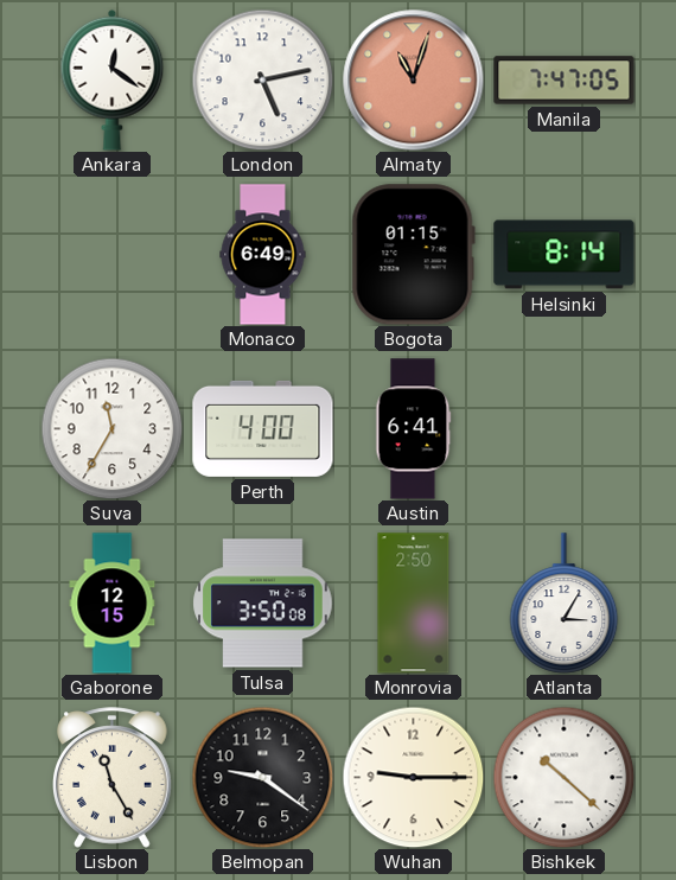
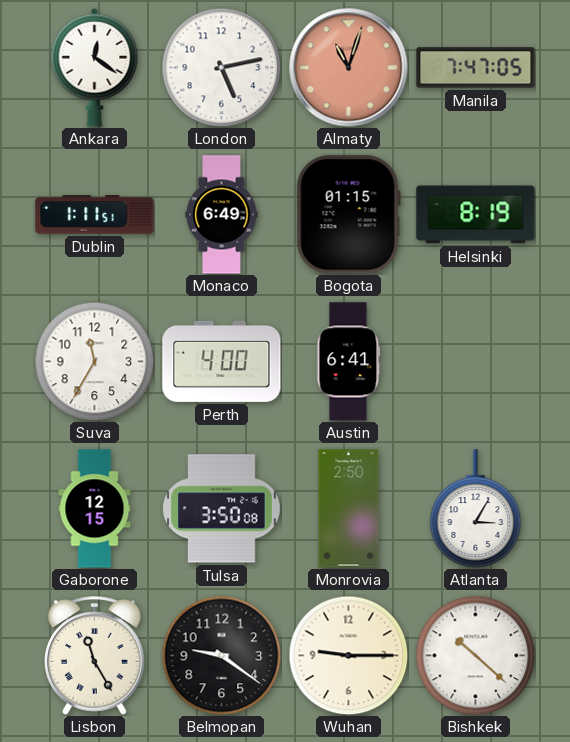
Dublin: none -> 1:11 (95, 215)
Helsinki: 8:14 -> 8:19 (476, 215)
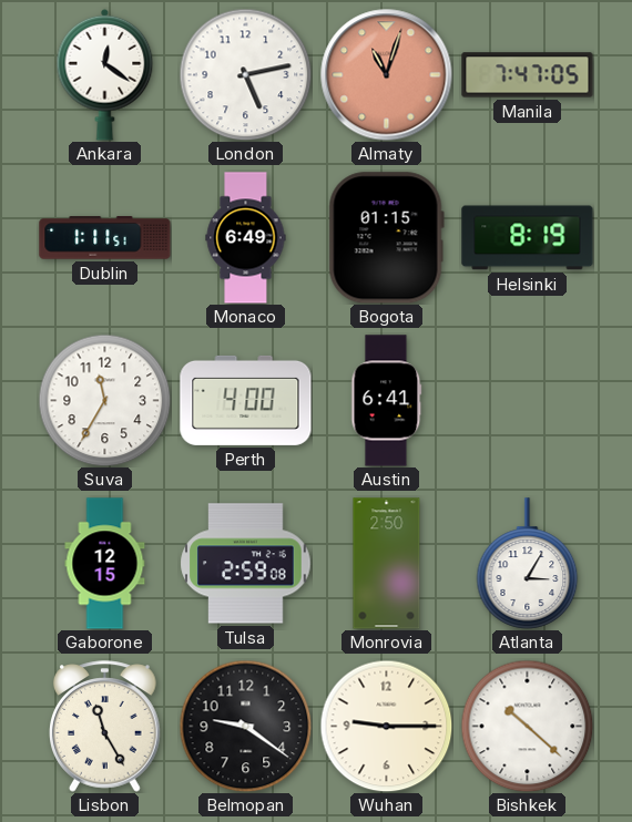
Tulsa: 3:50 -> 2:59 (246, 564)
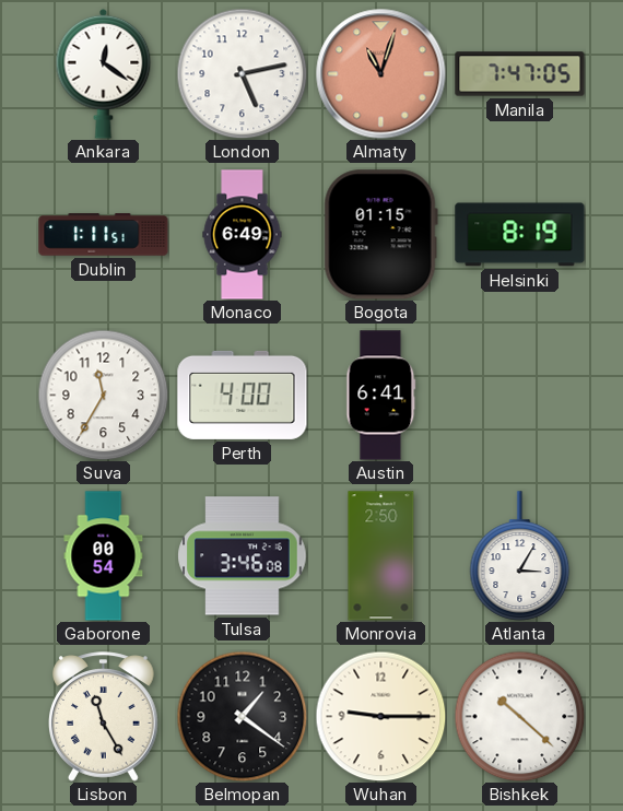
Gaborone: 12:15 -> 00:54 (104, 556)
Tulsa: 2:59 -> 3:46 (243, 556)
Belmopan: 9:21 -> 1:21 (242, 716)
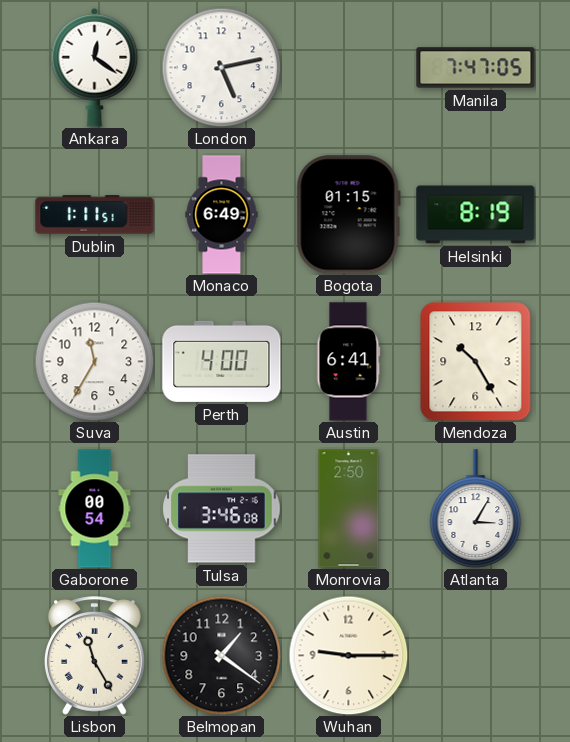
Almaty: 11:03 -> none (381, 74)
Mendoza: none -> 10:25 (476, 361)
Bishkek: 10:22 -> none (519, 716)
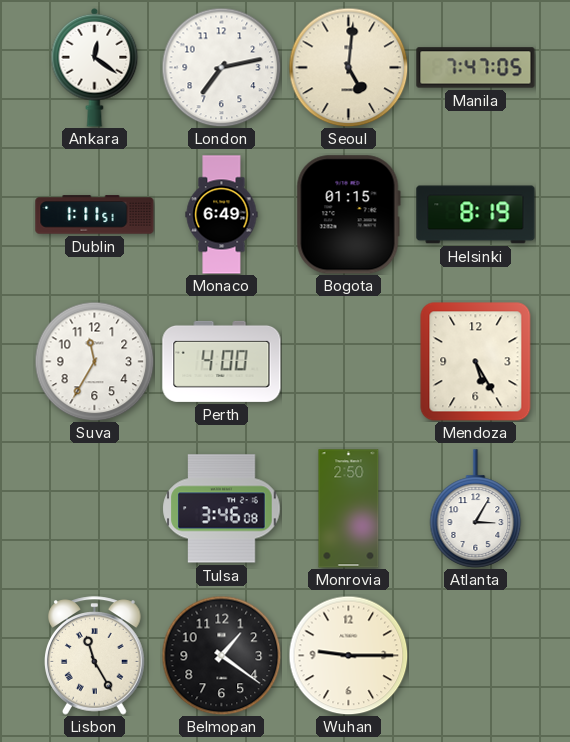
London: 5:13 -> 7:13 (221, 67)
Seoul: none -> 5:01 (348, 67)
Austin: 6:41 -> none (349, 362)
Mendoza: 10:25 -> 5:25 (476, 361)
Gaborone: 00:54 -> none (95, 509)
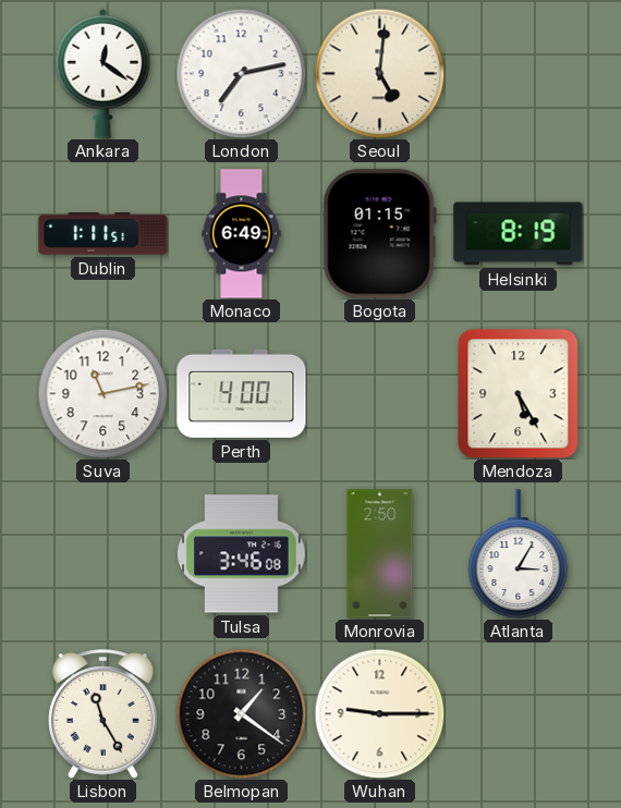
Manila: 7:47 -> none (476, 68)
Suva: 11:35 -> 11:13 (102, 393)
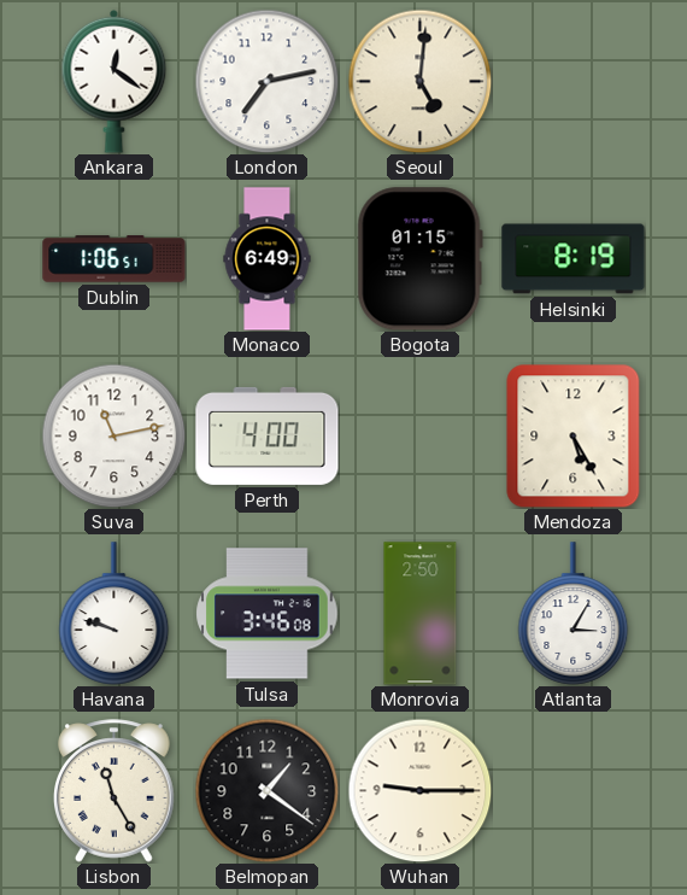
Dublin: 1:11 -> 1:06 (114, 259)
Havana: none -> 9:48 (114, 614)
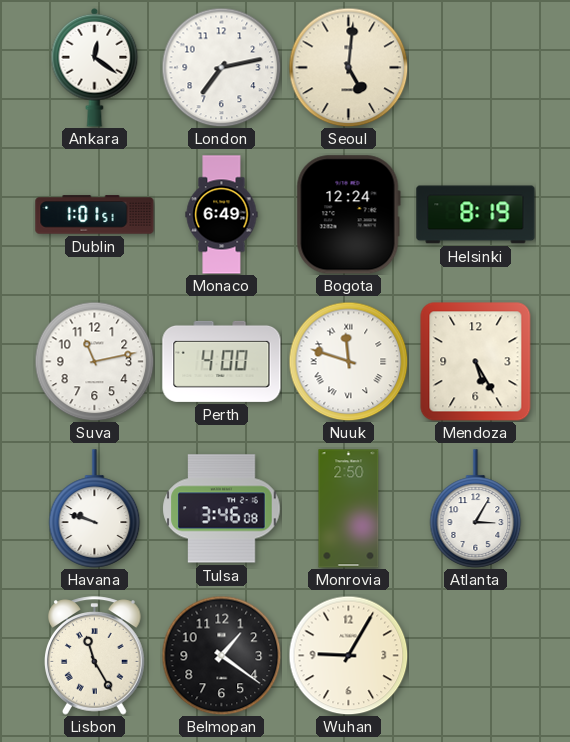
Dublin: 1:06 -> 1:01 (95, 215)
Bogota: 01:15 -> 12:24 (348, 215)
Nuuk: none -> 11:48 (348, 361)
Wuhan: 9:15 -> 9:05 (348, 655)
